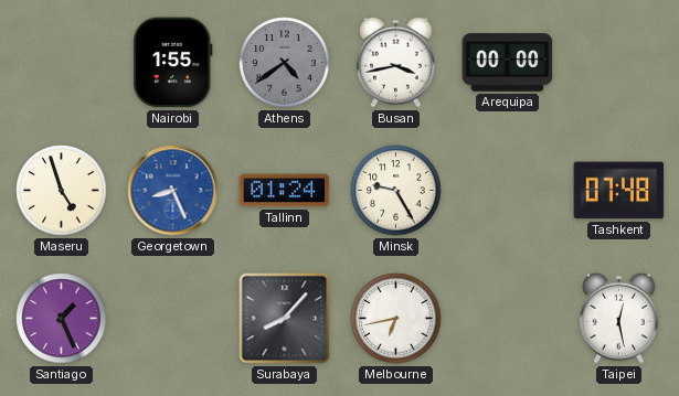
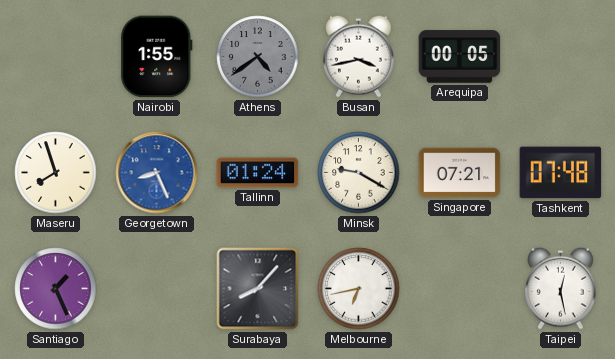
Arequipa: 00:00 -> 00:05 (460, 57)
Maseru: 4:57 -> 7:57 (56, 173)
Minsk: 9:25 -> 9:20 (359, 173)
Singapore: none -> 07:21 (460, 173)
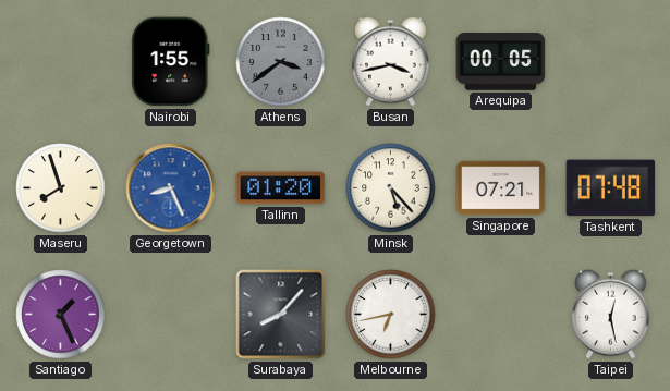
Athens: 4:39 -> 3:39 (281, 62)
Tallinn: 01:24 -> 01:20 (281, 188)
Minsk: 9:20 -> 5:23 (391, 188)
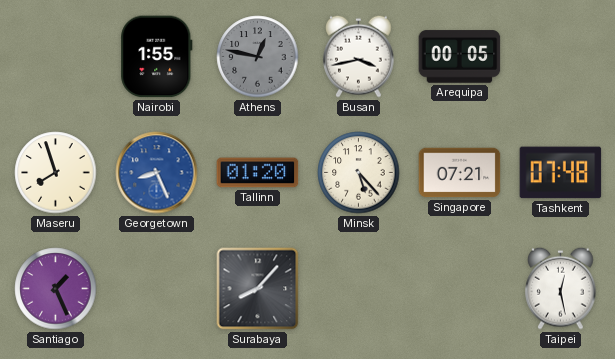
Athens: 3:39 -> 12:47 (258, 57)
Melbourne: 6:43 -> none (391, 315)
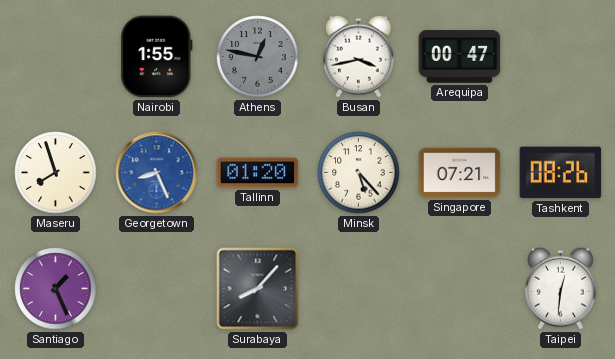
Arequipa: 00:05 -> 00:47 (460, 57)
Tashkent: 07:48 -> 08:26 (561, 173)
Taipei: 12:28 -> 12:31 (561, 288)
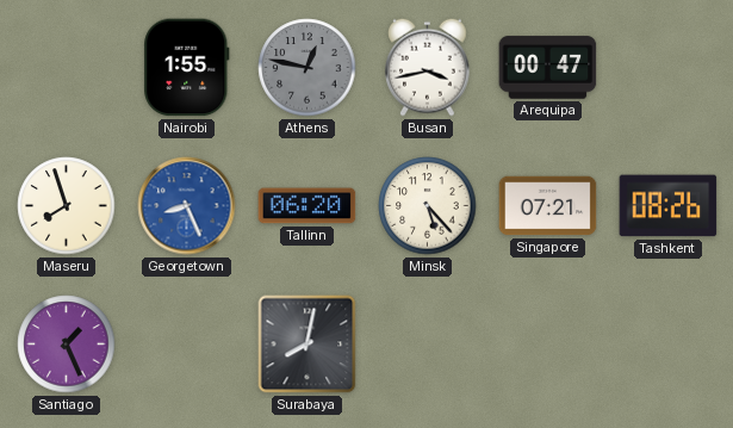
Tallinn: 01:20 -> 06:20 (308, 206)
Surabaya: 8:07 -> 8:02 (308, 345)
Taipei: 12:31 -> none (561, 288)
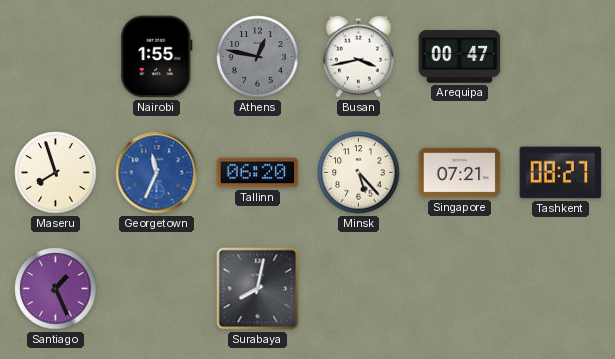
Georgetown: 8:26 -> 11:34 (157, 173)
Tashkent: 08:26 -> 08:27 (561, 173)
